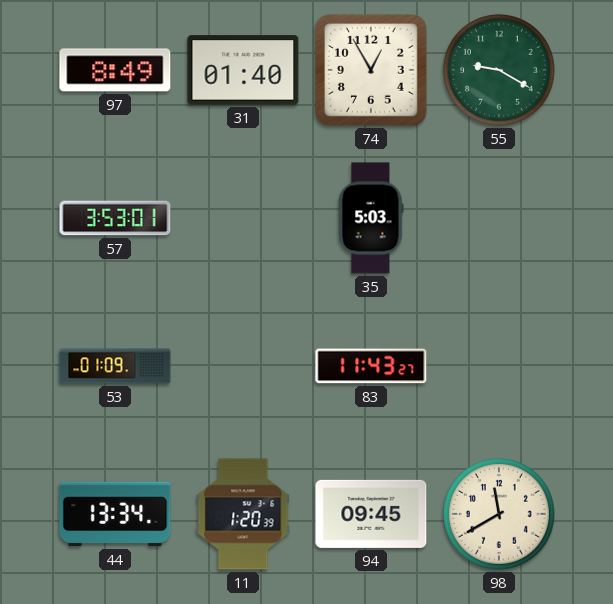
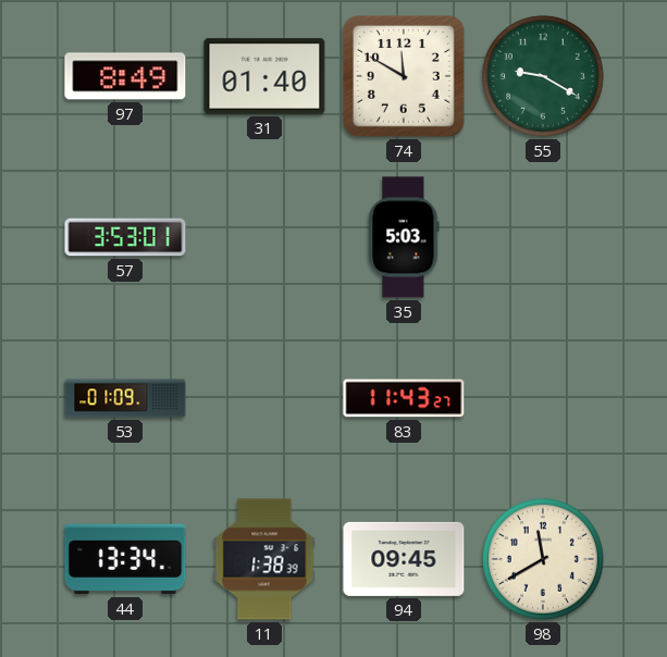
74: 12:55 -> 11:50 (405, 77)
11: 1:20 -> 1:38 (264, 559)
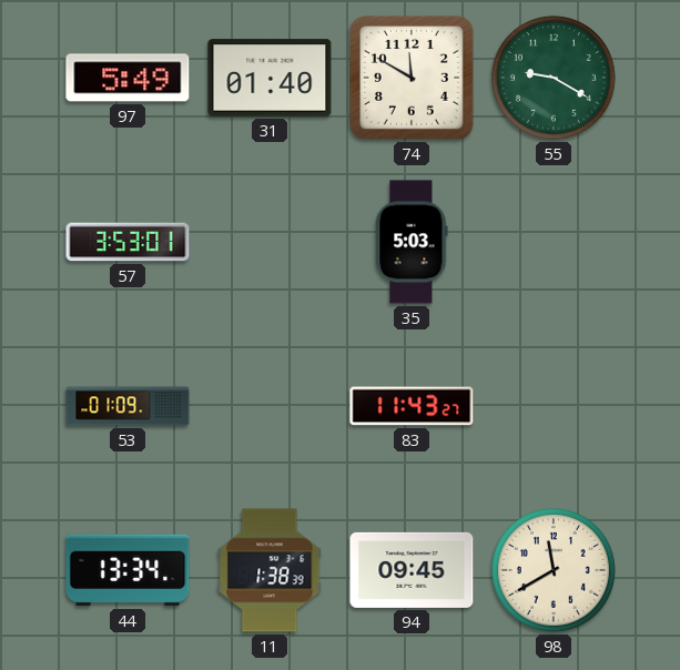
97: 8:49 -> 5:49 (128, 78)
